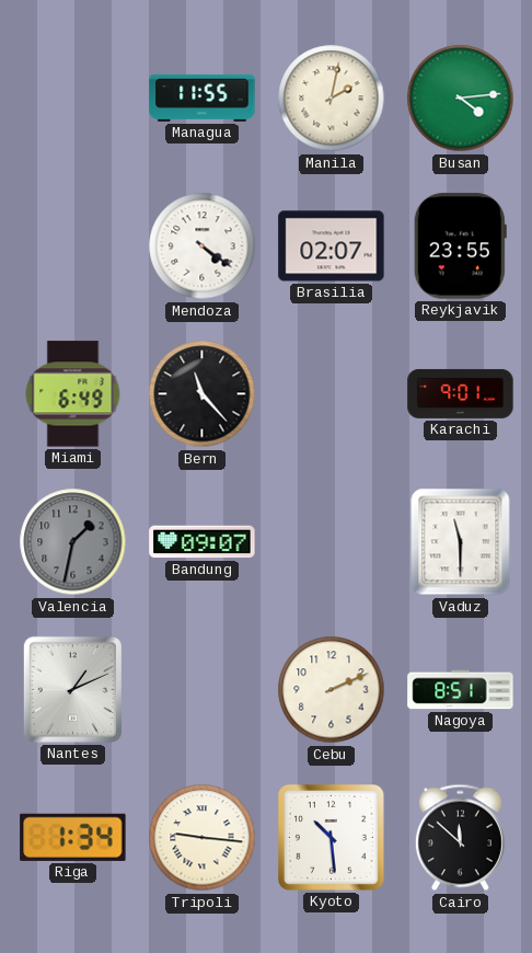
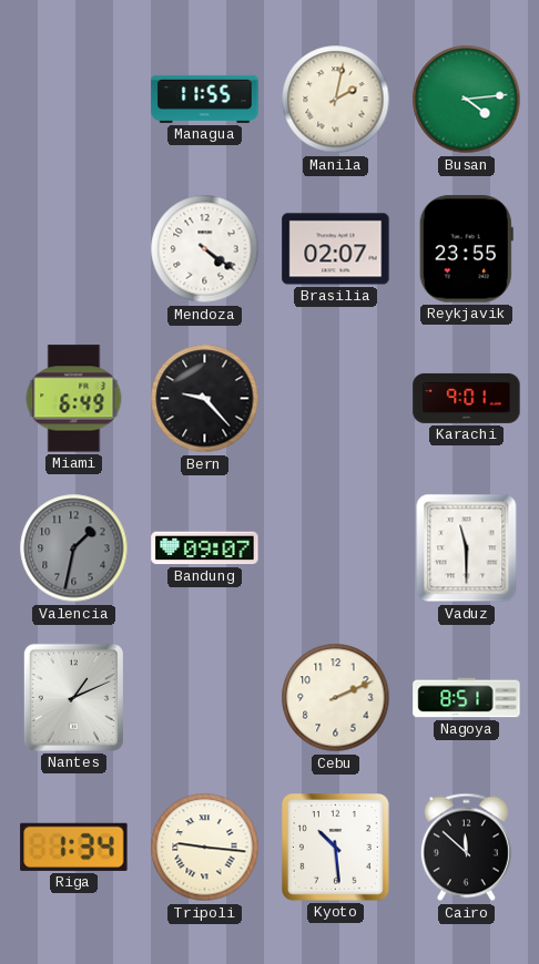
Bern: 11:23 -> 9:23 (205, 399)
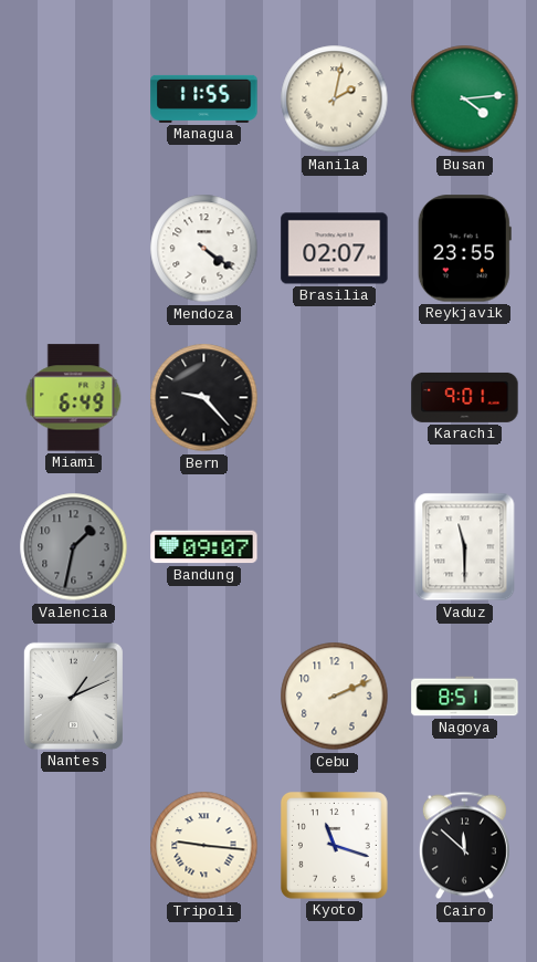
Riga: 1:34 -> none (74, 847)
Kyoto: 10:29 -> 11:18 (335, 846)
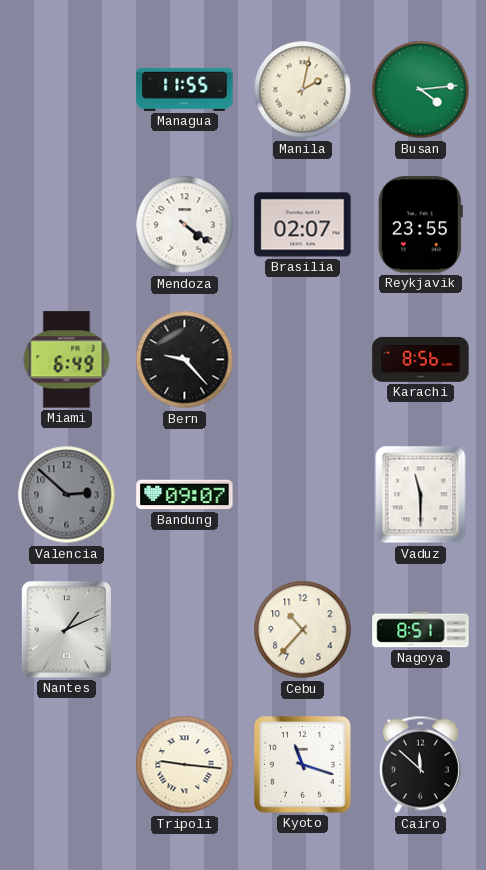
Karachi: 9:01 -> 8:56 (421, 359)
Valencia: 1:32 -> 2:52 (67, 495)
Cebu: 2:11 -> 10:37 (303, 630)
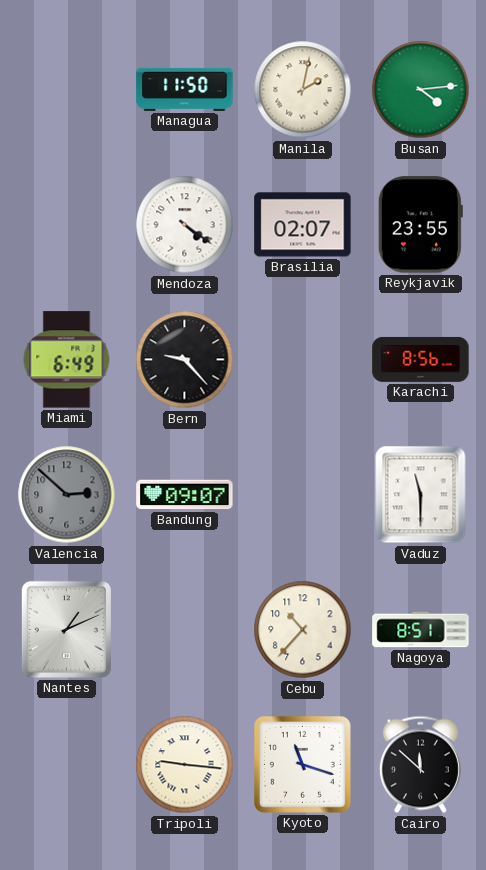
Managua: 11:55 -> 11:50 (185, 89)
